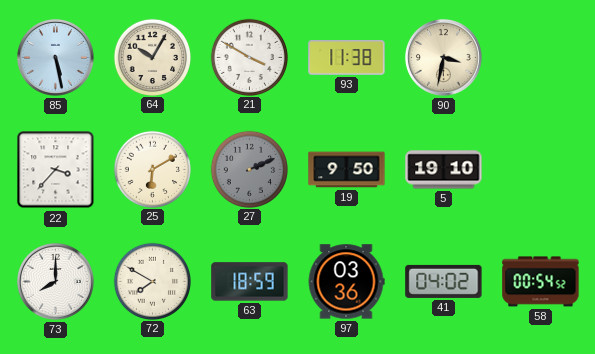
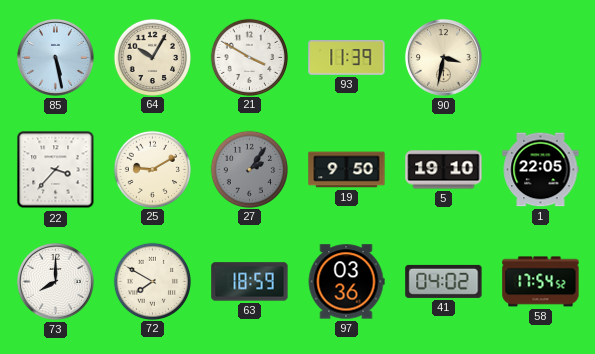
93: 11:38 -> 11:39 (347, 58)
25: 6:10 -> 9:10 (152, 169)
27: 2:11 -> 2:06 (249, 169)
1: none -> 22:05 (541, 170)
58: 00:54 -> 17:54 (541, 282)
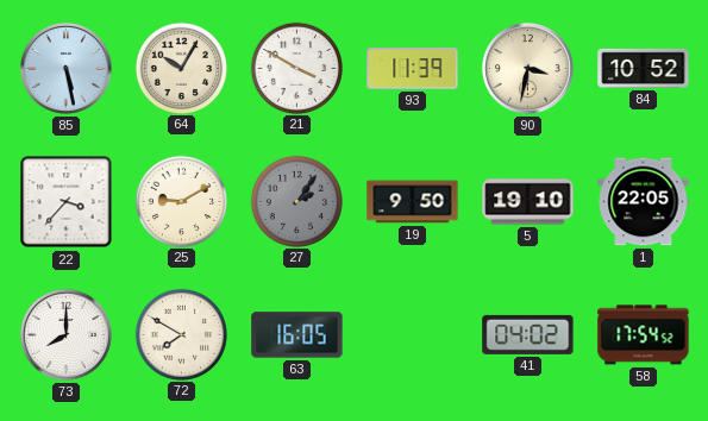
84: none -> 10:52 (644, 68)
63: 18:59 -> 16:05 (297, 335)
97: 03:36 -> none (346, 282)
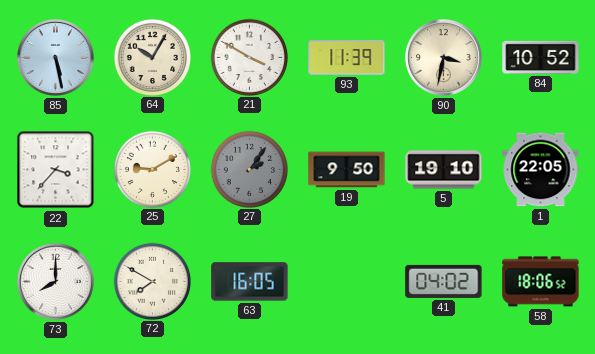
58: 17:54 -> 18:06 (541, 282)
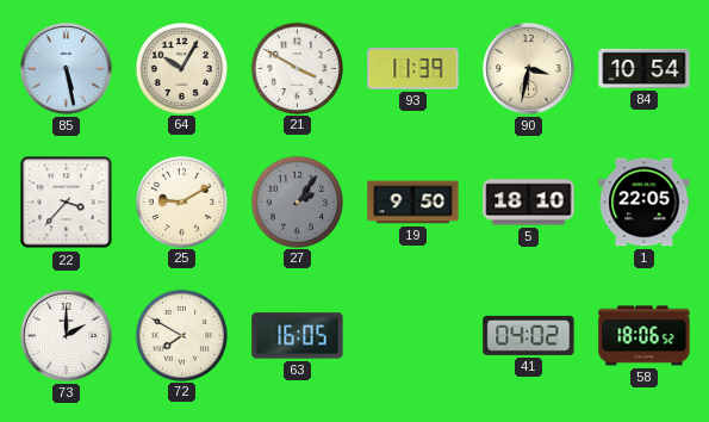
84: 10:52 -> 10:54 (645, 68)
5: 19:10 -> 18:10 (529, 203)
73: 8:00 -> 2:00 (66, 335)
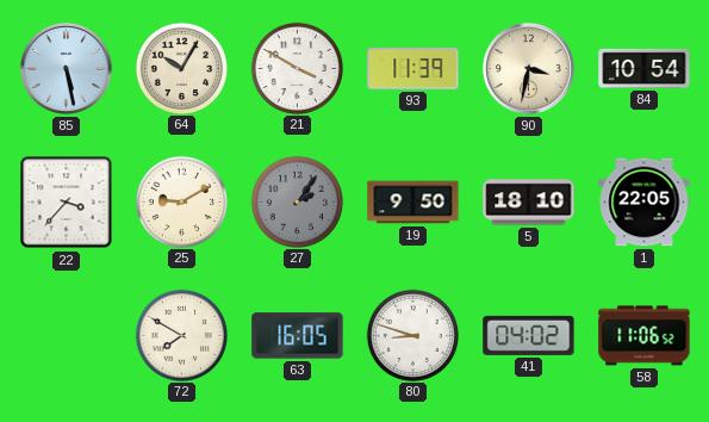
73: 2:00 -> none (66, 335)
80: none -> 8:48 (412, 335)
58: 18:06 -> 11:06 (645, 336)
